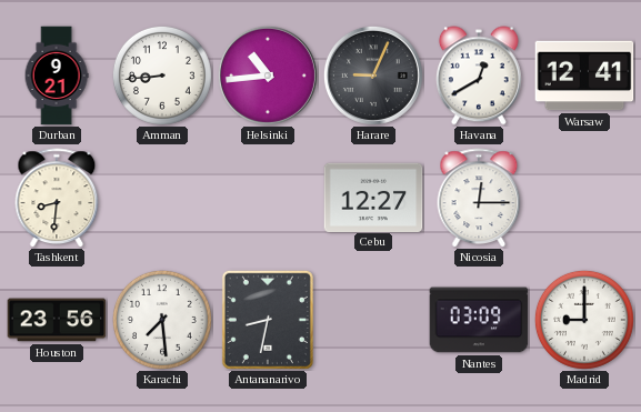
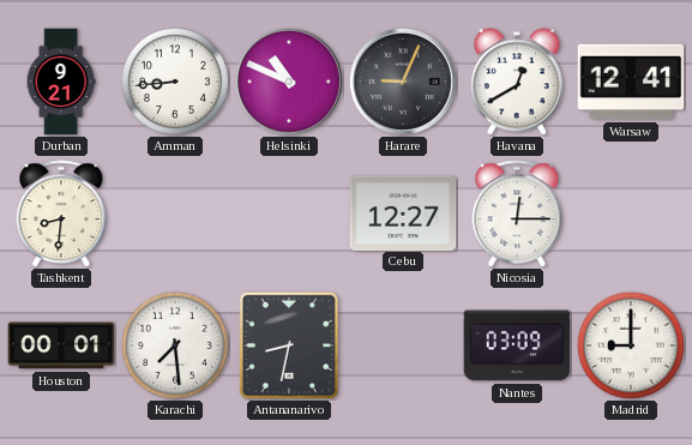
Helsinki: 10:44 -> 10:49 (289, 82)
Houston: 23:56 -> 00:01 (61, 345)
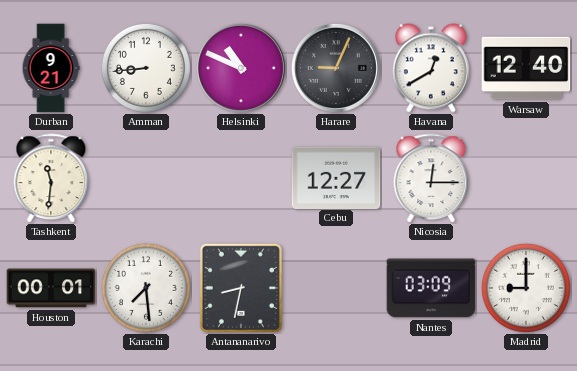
Warsaw: 12:41 -> 12:40 (526, 68)
Tashkent: 8:31 -> 11:31 (51, 178)
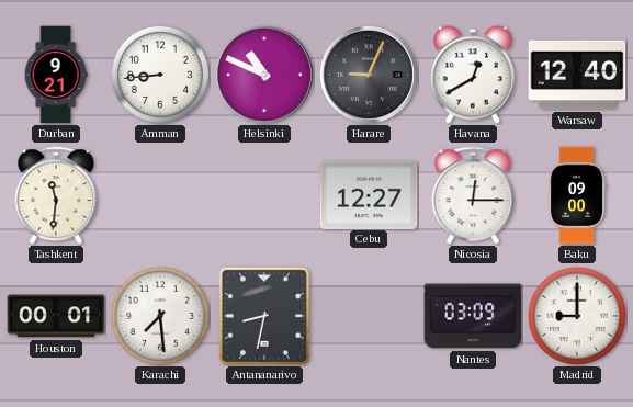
Baku: none -> 09:00 (577, 195)
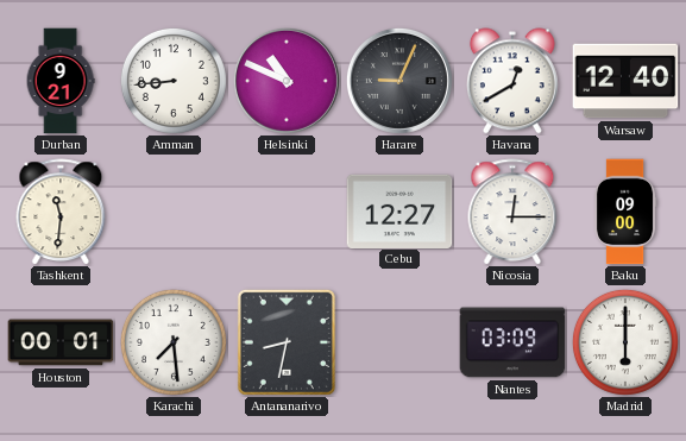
Madrid: 9:00 -> 6:00 (625, 342)
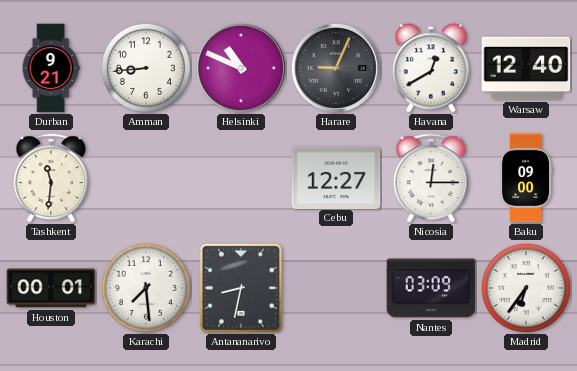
Madrid: 6:00 -> 6:36 (526, 288)
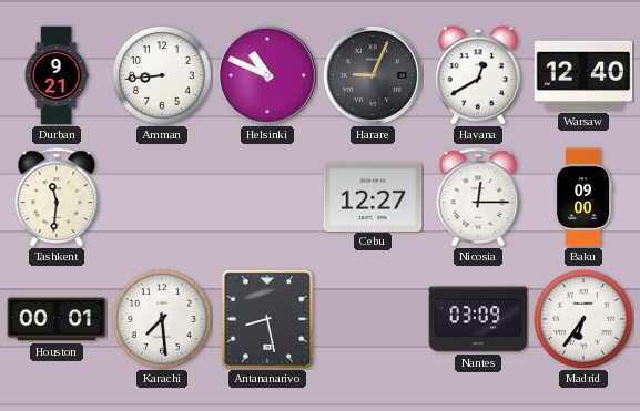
Antananarivo: 8:32 -> 8:28 (267, 319)
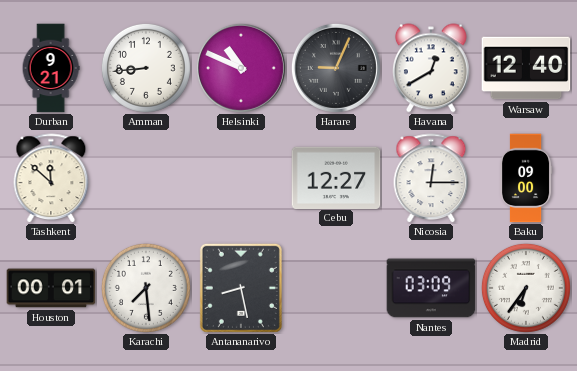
Tashkent: 11:31 -> 11:52 (51, 178)
